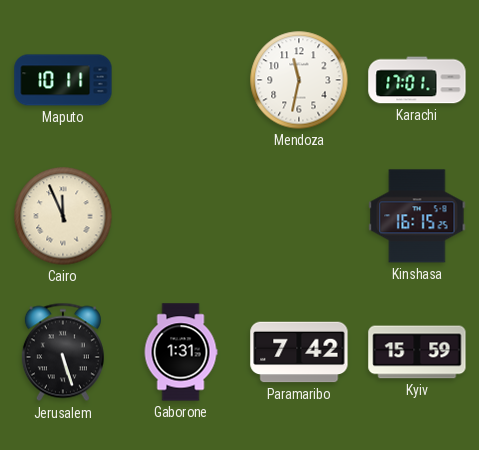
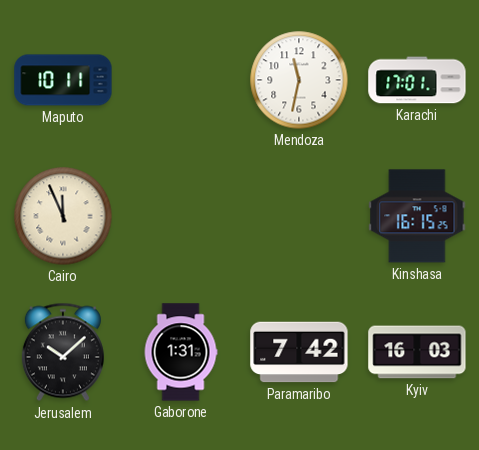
Jerusalem: 5:27 -> 10:08 (63, 352)
Kyiv: 15:59 -> 16:03 (417, 352)
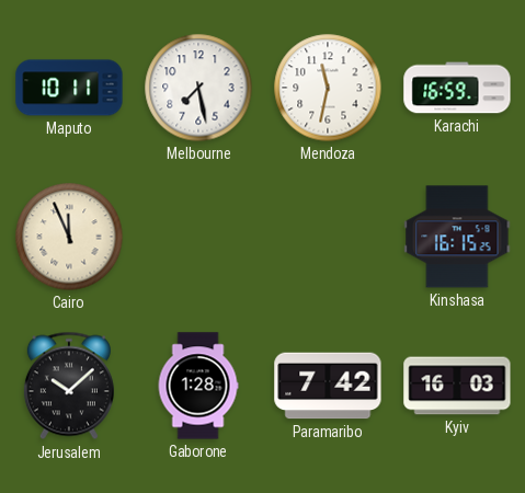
Melbourne: none -> 7:28 (198, 88)
Karachi: 17:01 -> 16:59 (457, 88)
Gaborone: 1:31 -> 1:28 (198, 386)
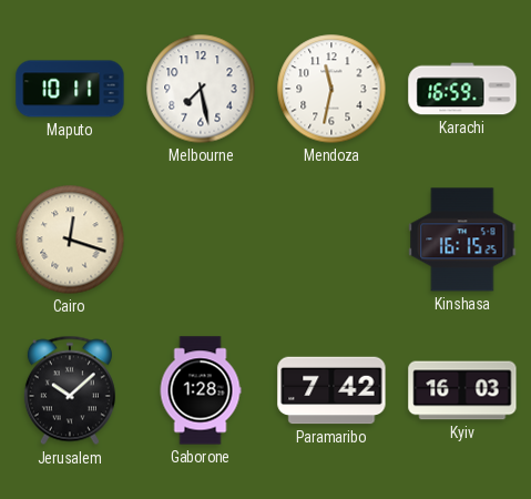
Cairo: 11:56 -> 12:18 (70, 240)
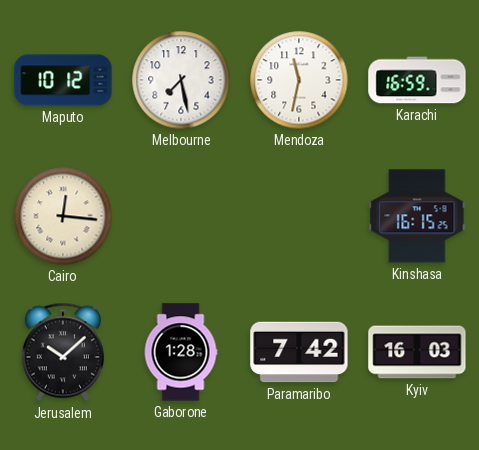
Maputo: 10:11 -> 10:12 (63, 80)
Cairo: 12:18 -> 12:16 (63, 216)
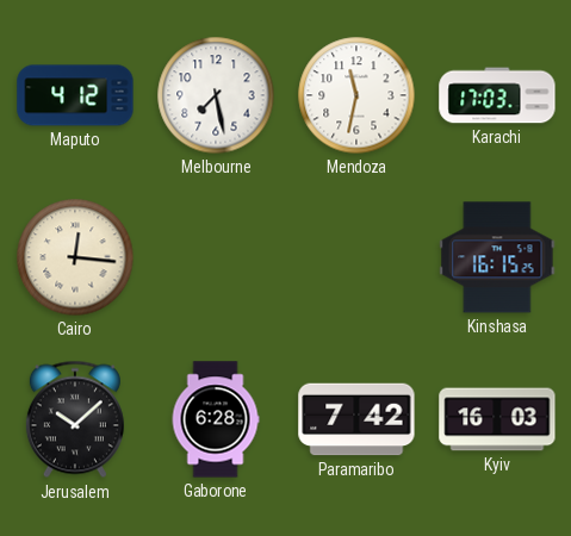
Maputo: 10:12 -> 4:12 (75, 95)
Karachi: 16:59 -> 17:03 (497, 95)
Gaborone: 1:28 -> 6:28 (216, 419)
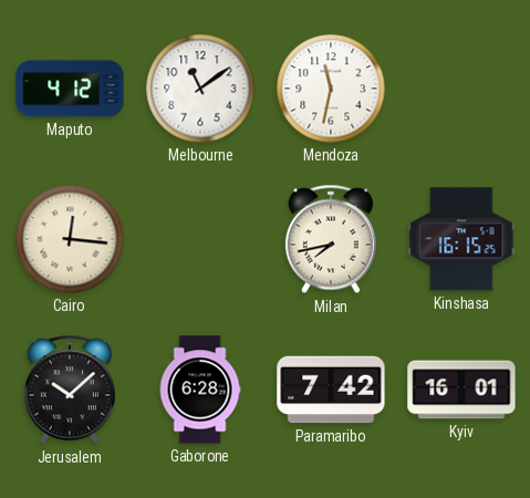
Melbourne: 7:28 -> 11:09 (200, 89)
Karachi: 17:03 -> none (497, 95)
Milan: none -> 7:43 (331, 239)
Kyiv: 16:03 -> 16:01 (461, 390)
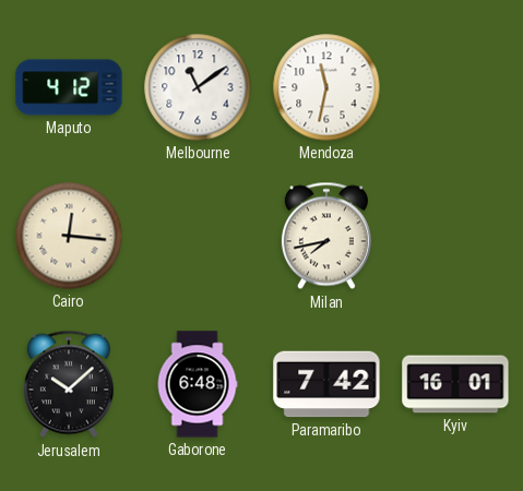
Kinshasa: 16:15 -> none (461, 239)
Gaborone: 6:28 -> 6:48 (198, 384)
